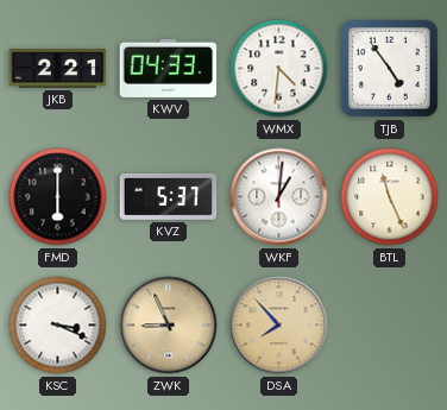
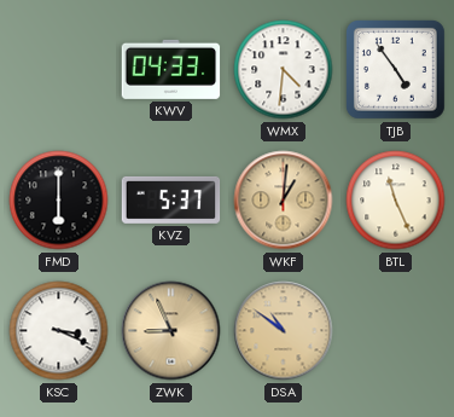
JKB: 2:21 -> none (58, 69)
WKF dial: white -> champagne (284, 201)
DSA: 7:53 -> 10:51 (284, 331)
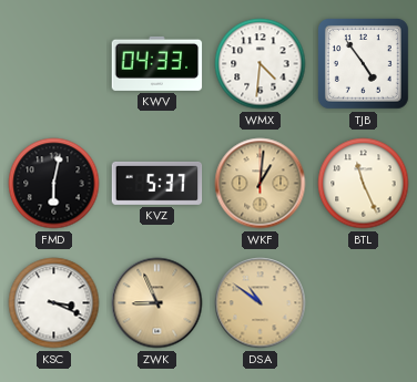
FMD: 6:00 -> 6:02 (54, 184)
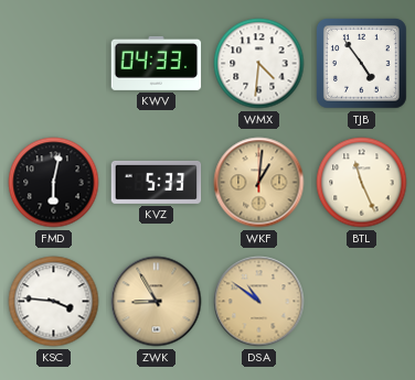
KVZ: 5:37 -> 5:33 (157, 182)
KSC: 3:19 -> 3:46 (54, 302)
ZWK: 8:56 -> 8:55 (157, 302)
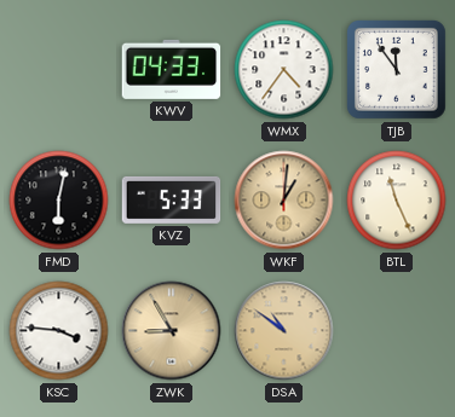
WMX: 4:31 -> 4:36 (284, 70)
TJB: 4:54 -> 11:54 (397, 70)
